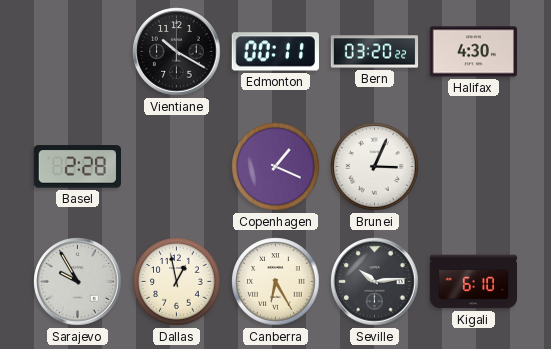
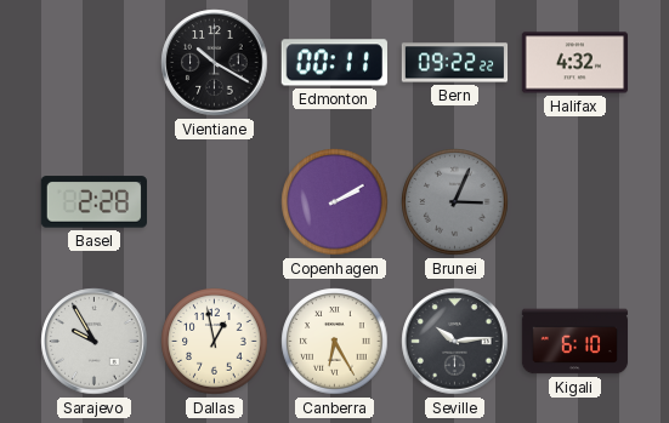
Bern: 03:20 -> 09:22 (455, 63)
Halifax: 4:30 -> 4:32 (576, 63)
Copenhagen: 1:19 -> 2:10 (335, 202)
Brunei dial: white -> grey (455, 202)
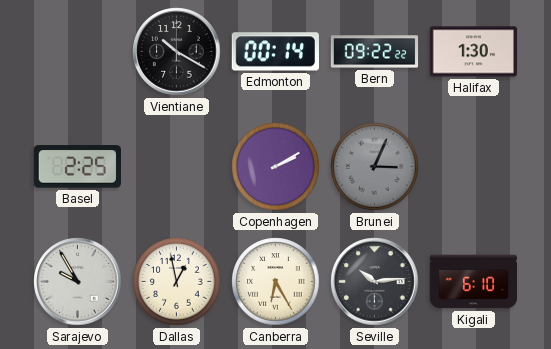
Edmonton: 00:11 -> 00:14 (275, 52)
Halifax: 4:32 -> 1:30 (474, 52)
Basel: 2:28 -> 2:25 (77, 167)
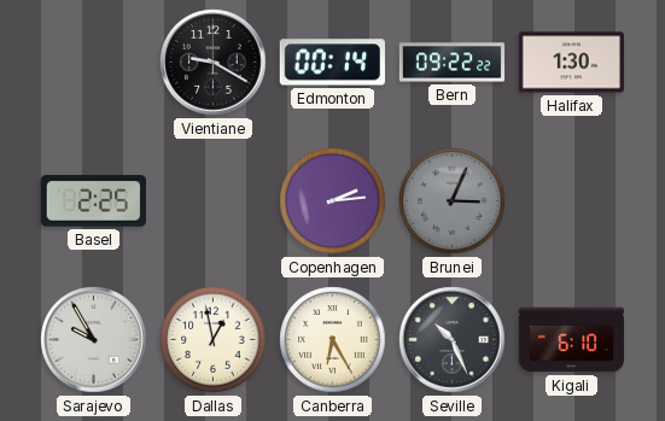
Vientiane: 10:20 -> 9:20 (214, 63)
Copenhagen: 2:10 -> 2:14 (333, 201)
Seville: 10:14 -> 10:26 (453, 340)
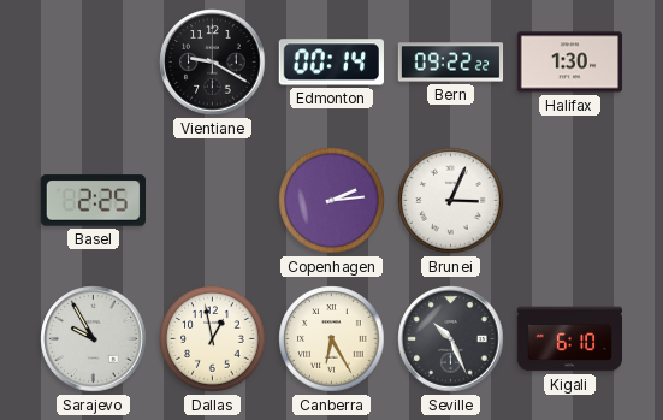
Brunei dial: grey -> white (451, 201)
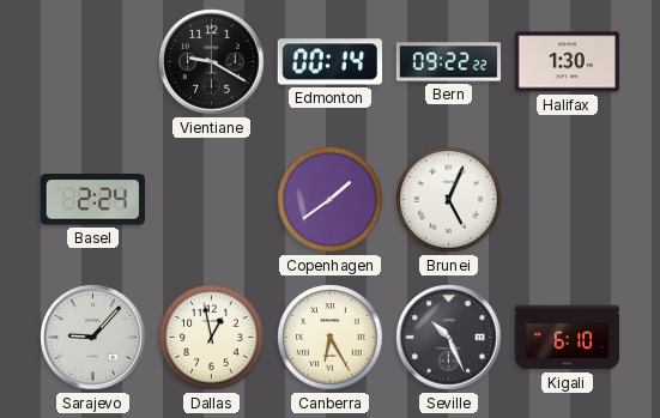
Basel: 2:25 -> 2:24 (92, 200)
Copenhagen: 2:14 -> 1:39 (331, 200)
Brunei: 3:04 -> 5:04 (449, 200)
Sarajevo: 9:55 -> 9:07 (93, 338)
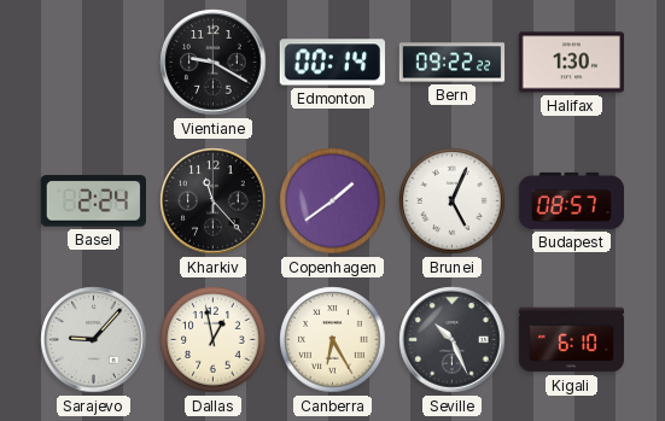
Kharkiv: none -> 11:23 (214, 201)
Budapest: none -> 08:57 (572, 200)
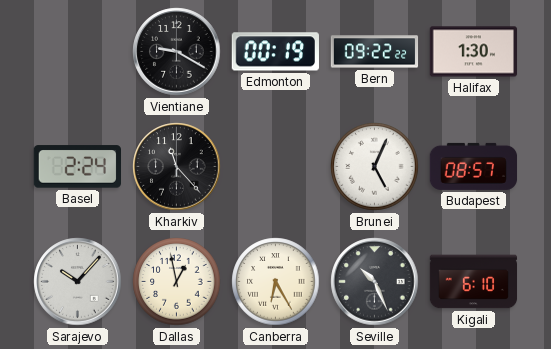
Edmonton: 00:14 -> 00:19 (275, 52)
Copenhagen: 1:39 -> none (333, 201)
Sarajevo: 9:07 -> 10:07 (78, 282)
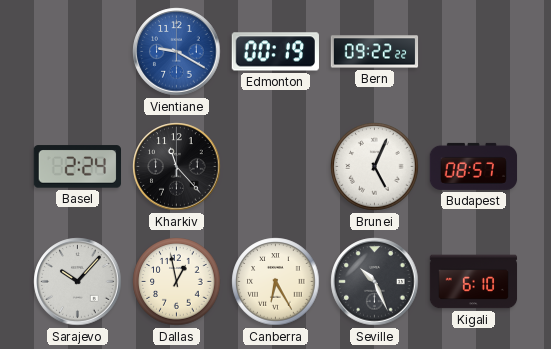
Vientiane dial: black -> blue (177, 52)
Halifax: 1:30 -> none (474, 52)
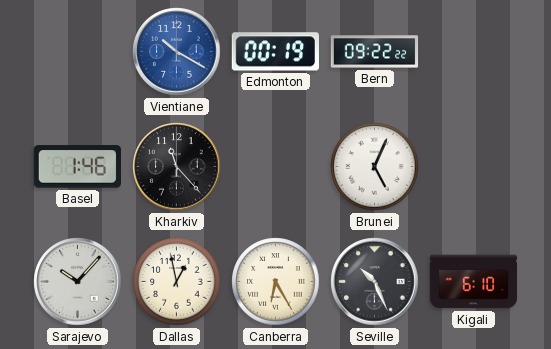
Vientiane: 9:20 -> 10:20 (177, 52)
Basel: 2:24 -> 1:46 (77, 167)
Budapest: 08:57 -> none (474, 166)
